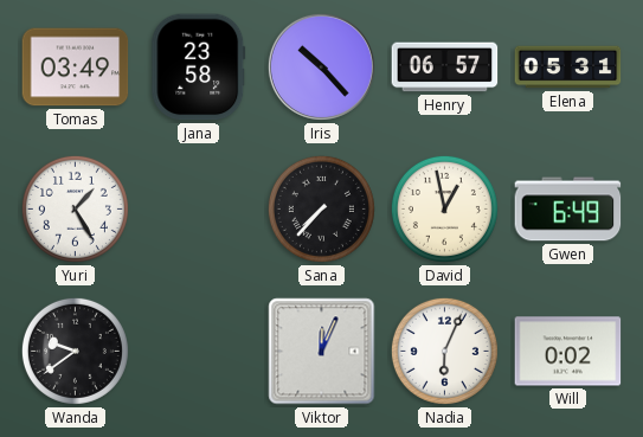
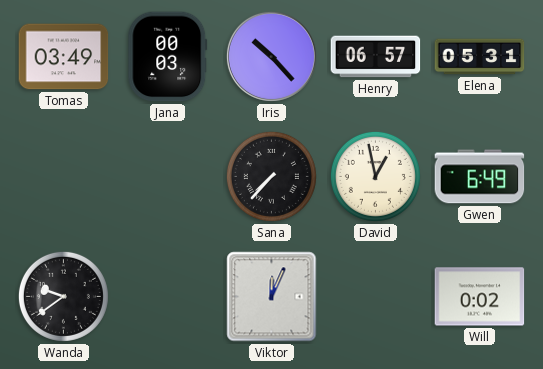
Jana: 23:58 -> 00:03 (168, 57)
Yuri: 1:25 -> none (75, 208)
Nadia: 6:04 -> none (444, 351)
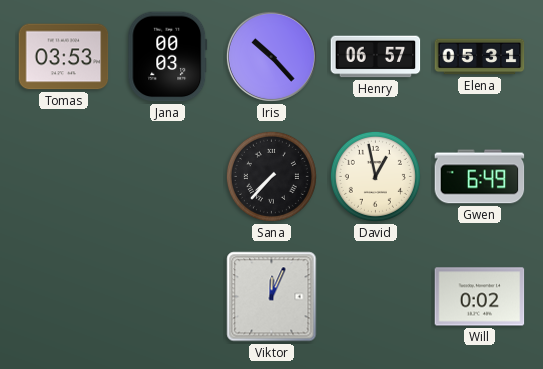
Tomas: 03:49 -> 03:53 (64, 57)
Wanda: 9:39 -> none (63, 296)
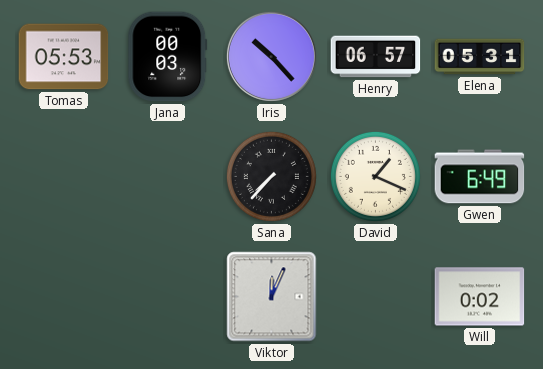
Tomas: 03:53 -> 05:53 (64, 57)
David: 12:58 -> 1:19 (375, 176)
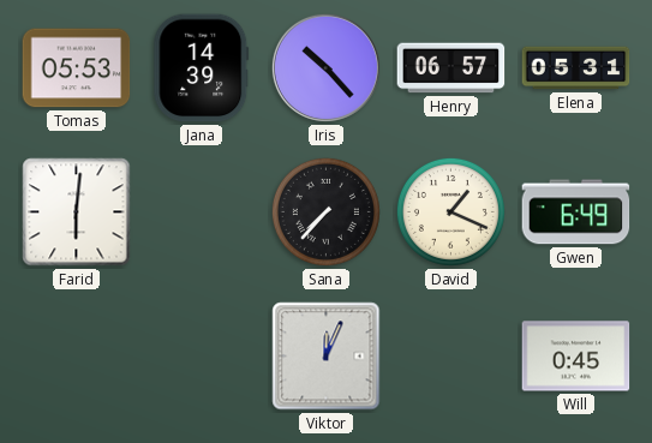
Jana: 00:03 -> 14:39 (202, 68)
Farid: none -> 6:01 (77, 212)
Will: 0:02 -> 0:45 (576, 357)
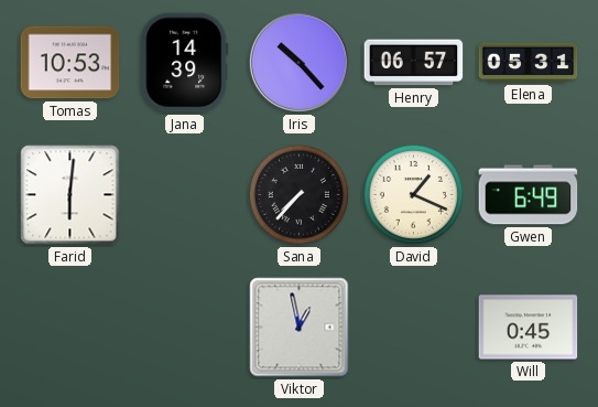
Tomas: 05:53 -> 10:53 (70, 63)
Viktor: 12:04 -> 12:58 (300, 328)
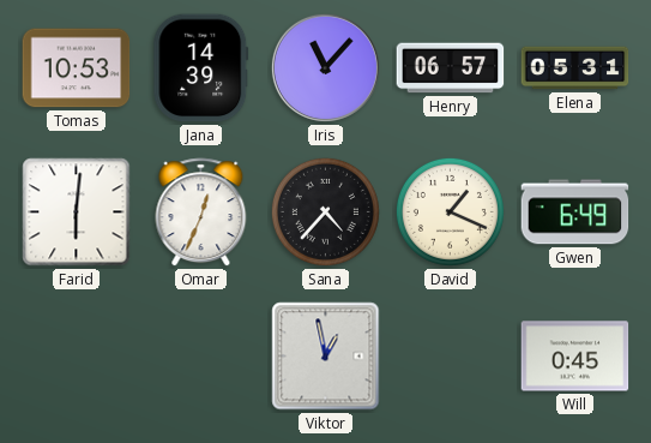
Iris: 10:23 -> 11:07 (325, 67)
Omar: none -> 12:34 (201, 212)
Sana: 7:37 -> 4:37 (325, 211)
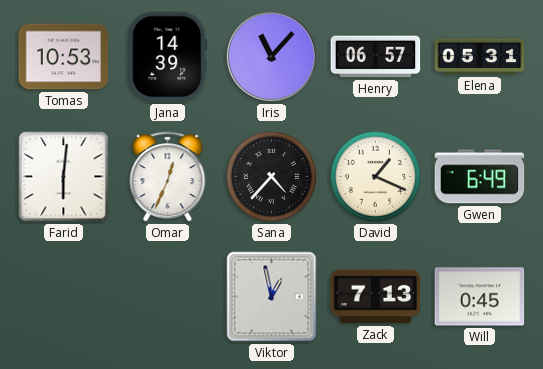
Zack: none -> 7:13 (376, 297)
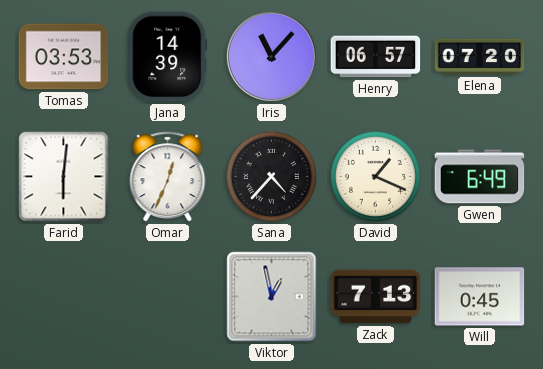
Tomas: 10:53 -> 03:53 (64, 57)
Elena: 05:31 -> 07:20 (480, 57)
